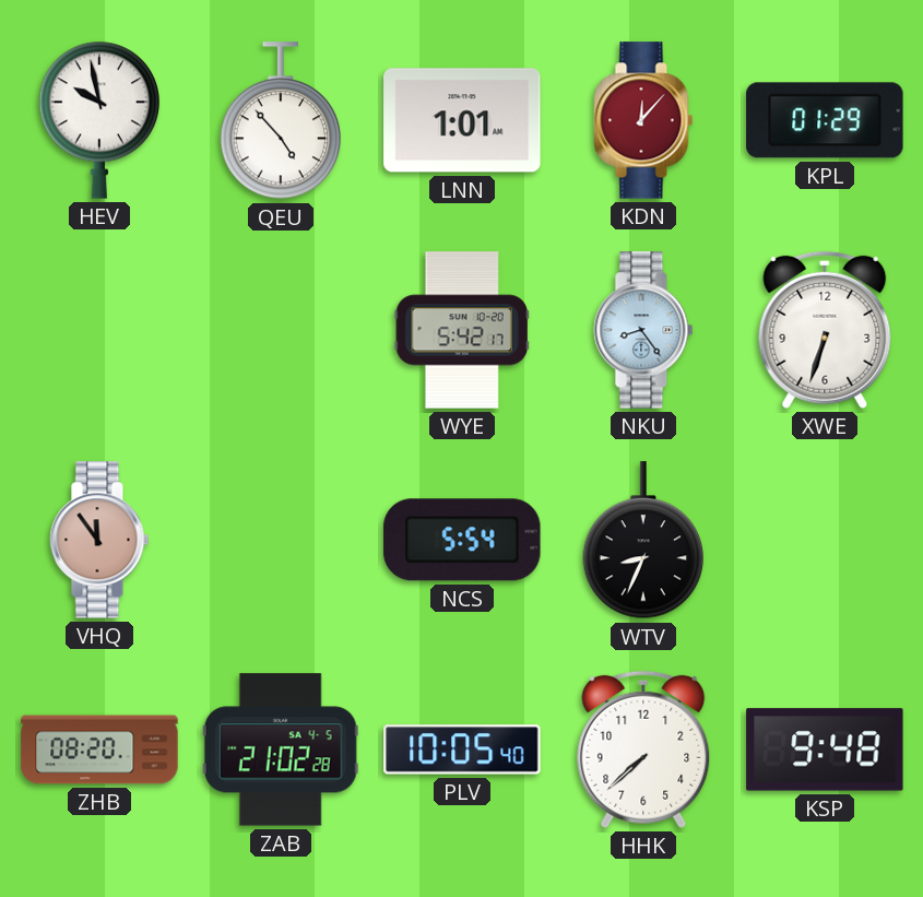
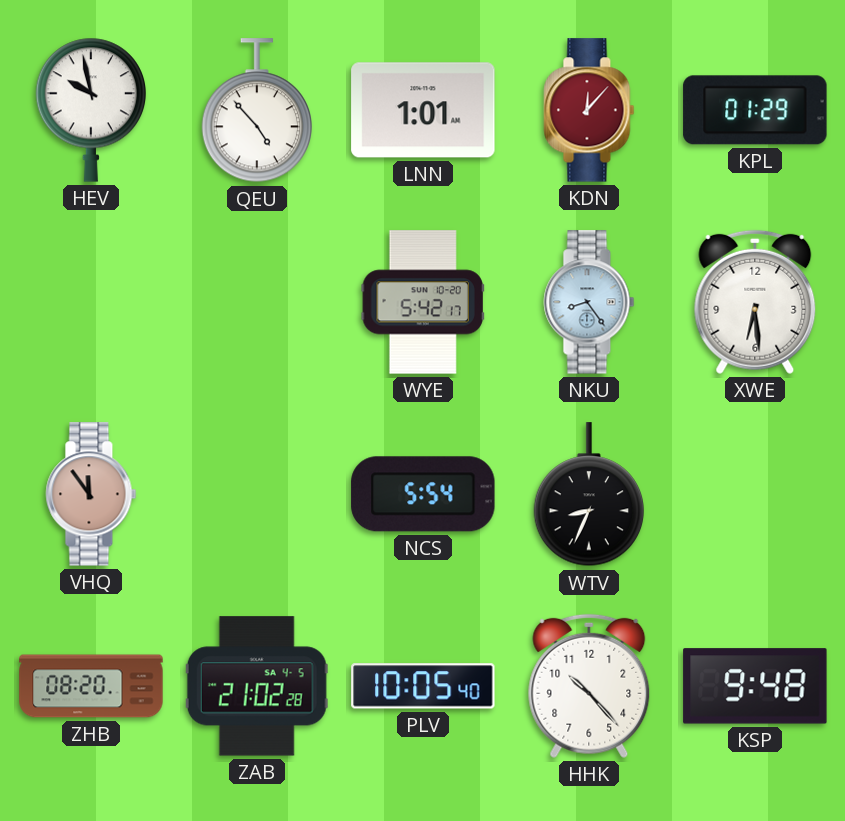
XWE: 6:33 -> 6:29 (755, 302)
HHK: 7:38 -> 10:23 (589, 686)
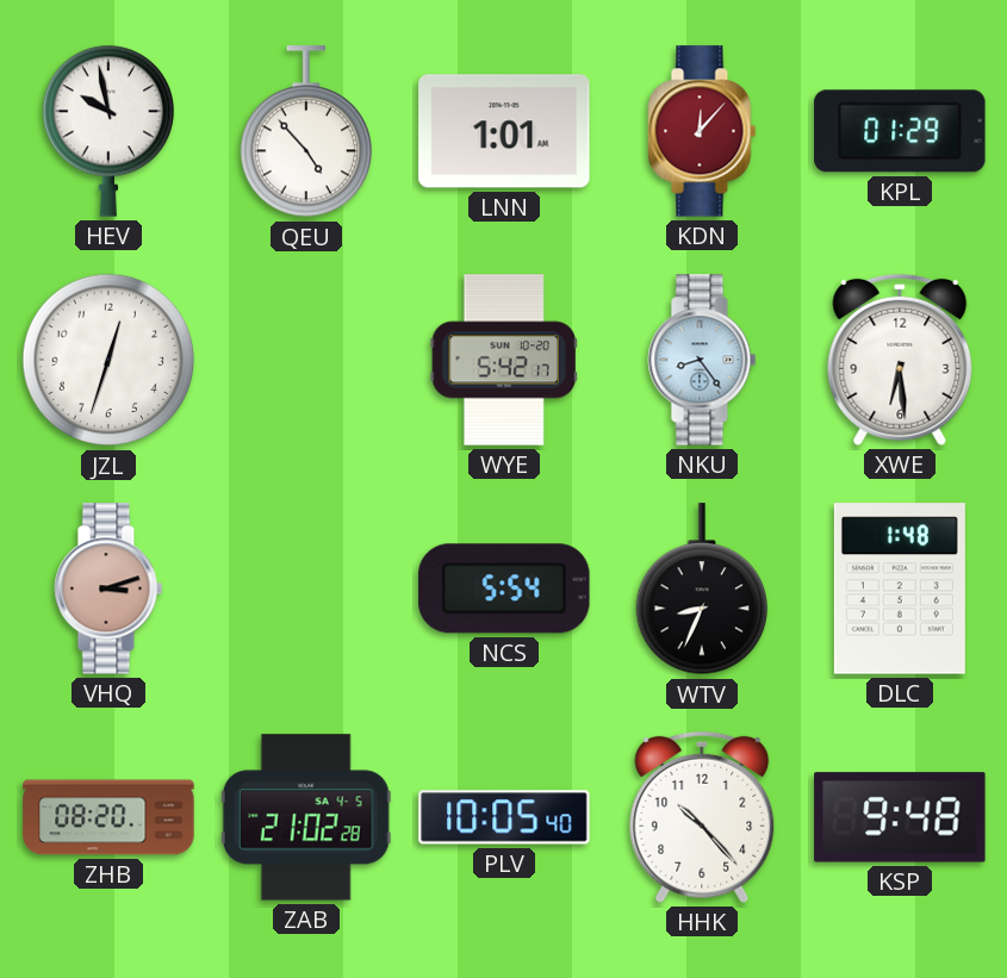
JZL: none -> 12:33 (108, 360)
VHQ: 11:54 -> 3:12 (108, 588)
DLC: none -> 1:48 (900, 588)
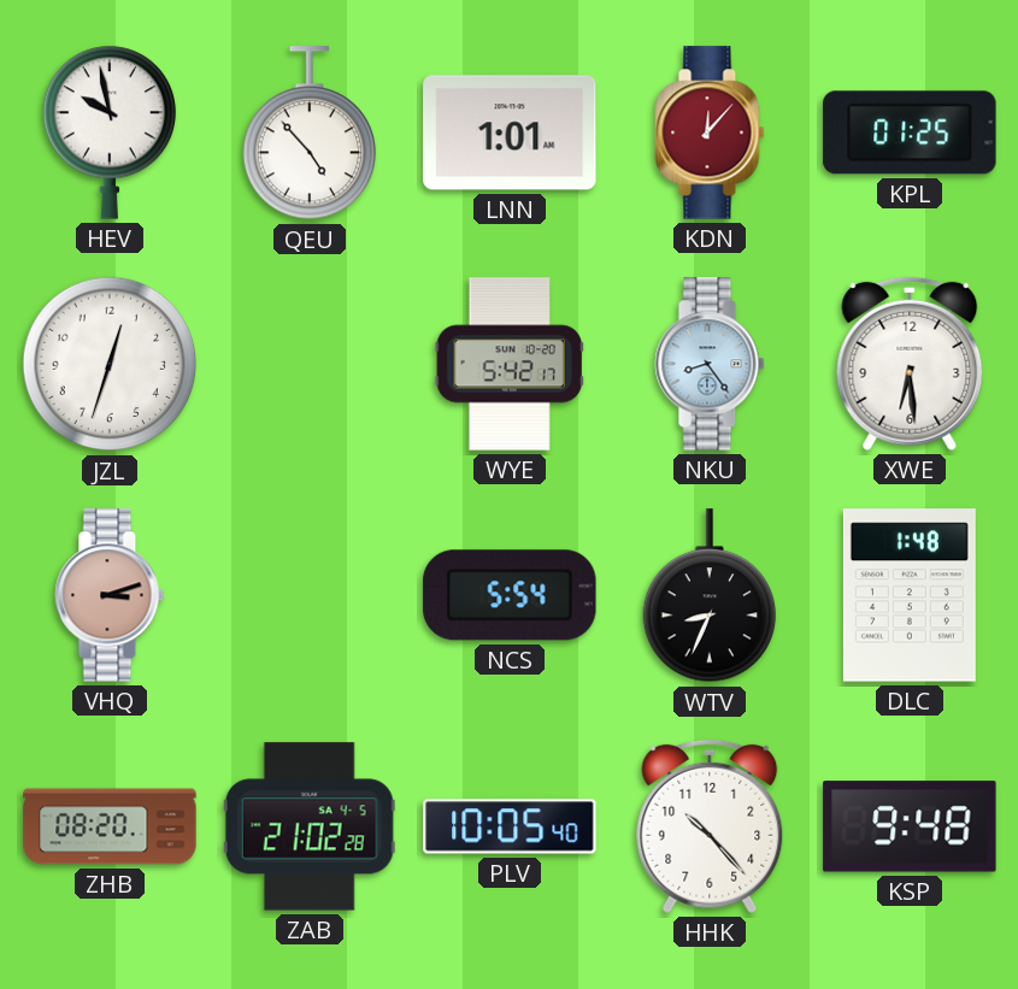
KPL: 01:29 -> 01:25 (910, 133)
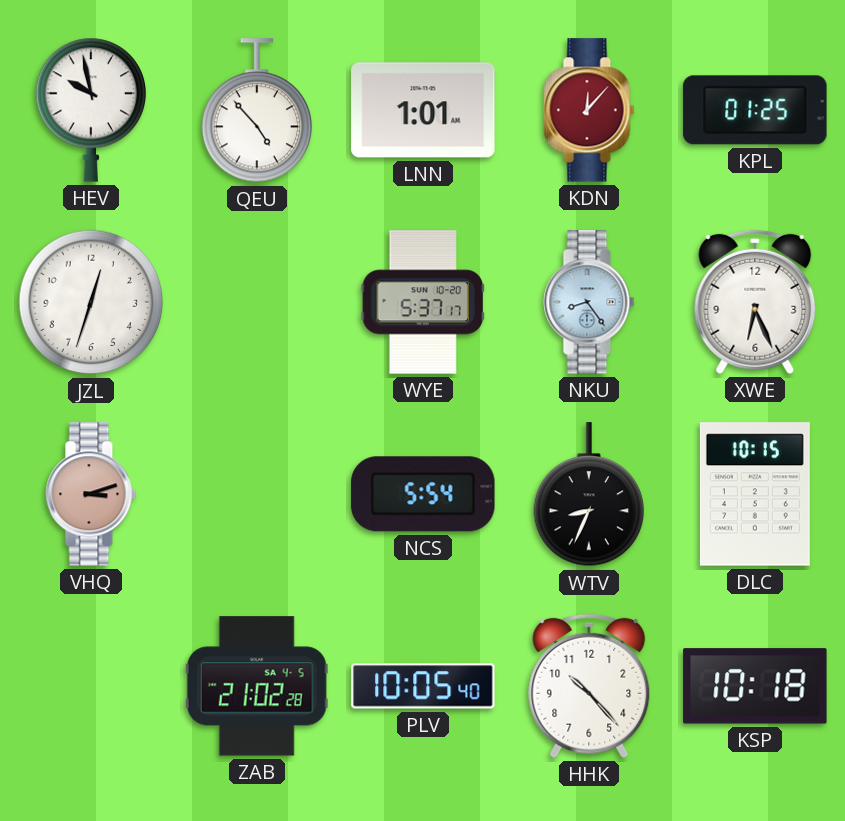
WYE: 5:42 -> 5:37 (423, 302)
XWE: 6:29 -> 6:26 (755, 302)
DLC: 1:48 -> 10:15 (755, 494)
ZHB: 08:20 -> none (110, 826)
KSP: 9:48 -> 10:18 (755, 686)
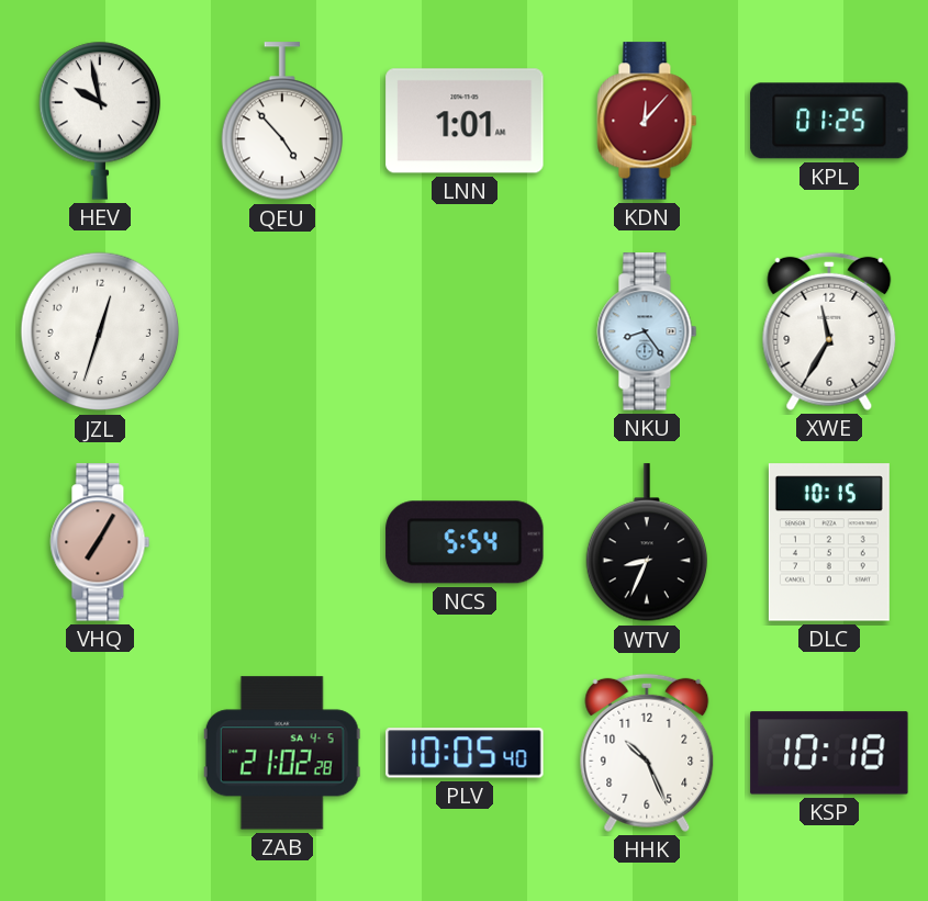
WYE: 5:37 -> none (423, 302)
XWE: 6:26 -> 11:35 (829, 331)
VHQ: 3:12 -> 7:05 (100, 542)
HHK: 10:23 -> 10:26 (647, 753)
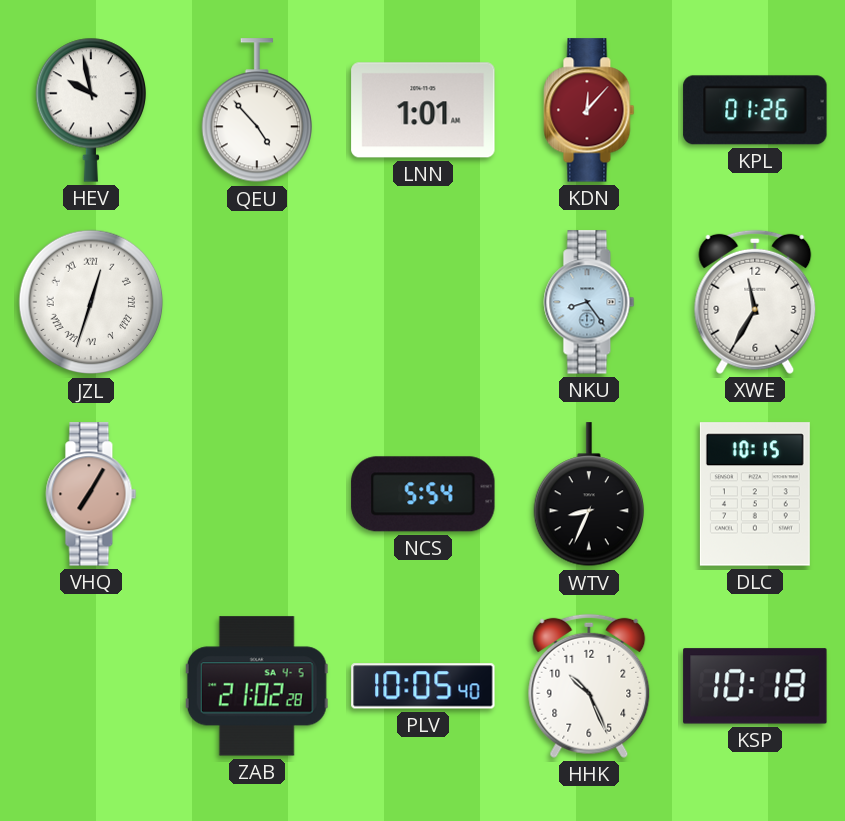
KPL: 01:25 -> 01:26 (755, 110)
JZL numerals: Arabic -> Roman (91, 302)
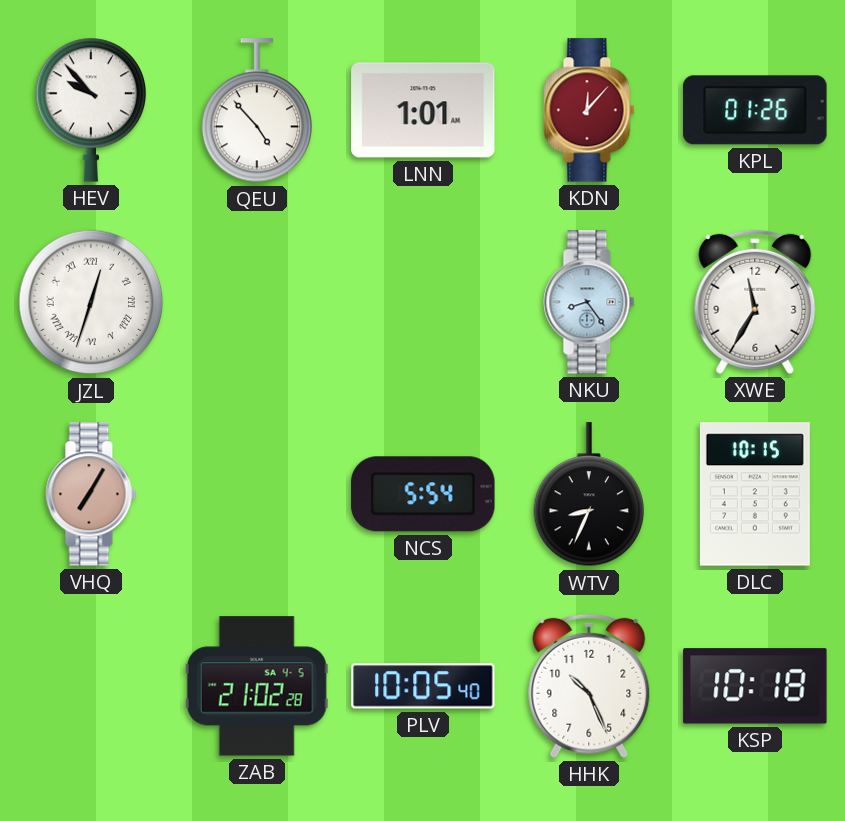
HEV: 9:58 -> 9:53 (90, 110)
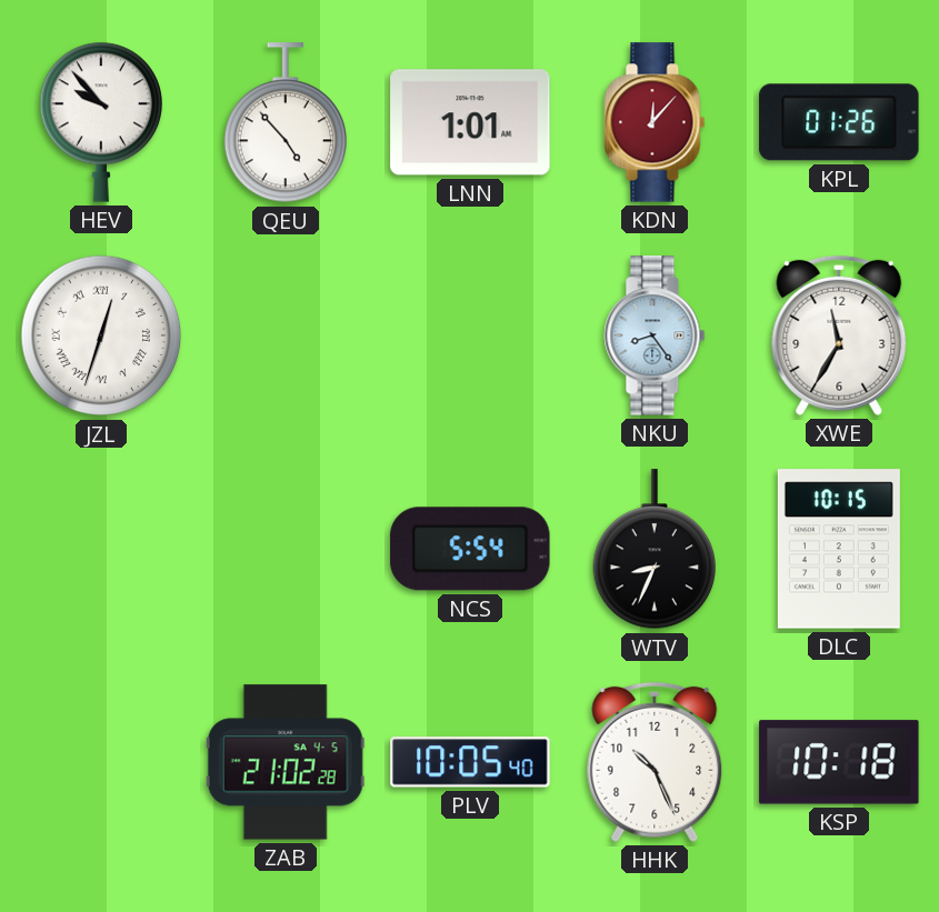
VHQ: 7:05 -> none (91, 494)
